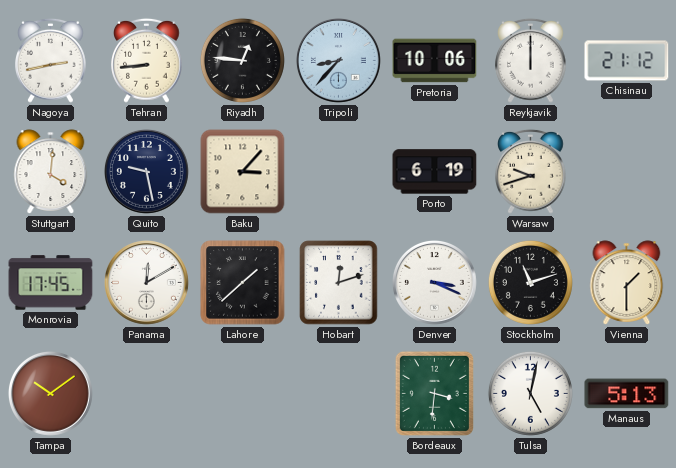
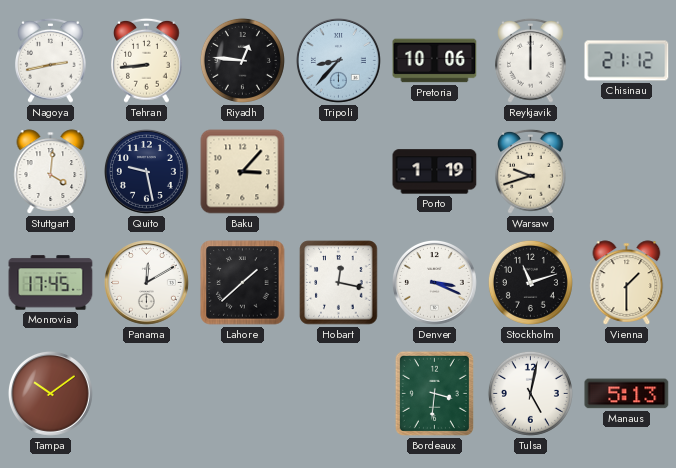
Porto: 6:19 -> 1:19 (435, 172)
Hobart: 12:12 -> 12:17 (339, 283)
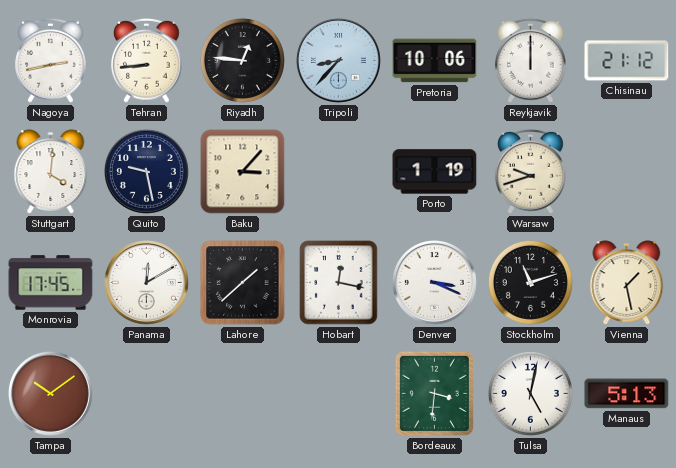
Vienna: 1:30 -> 1:28 (627, 283)
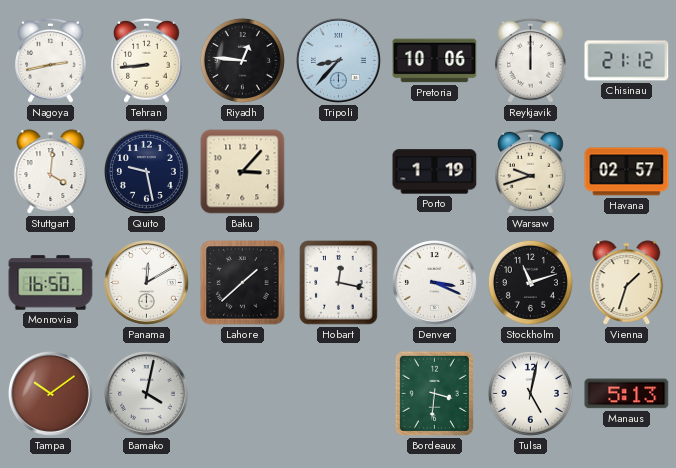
Havana: none -> 02:57 (627, 172)
Monrovia: 17:45 -> 16:50 (51, 283)
Vienna: 1:28 -> 1:33 (627, 283)
Bamako: none -> 4:02 (147, 394)
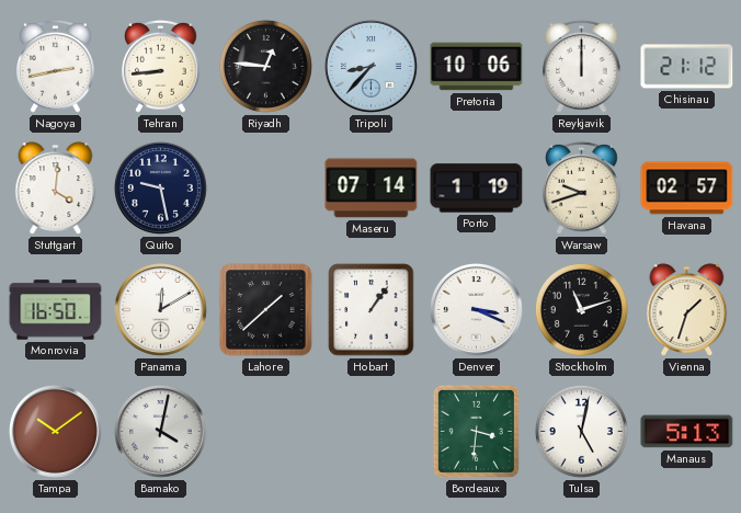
Baku: 3:07 -> none (243, 172)
Maseru: none -> 07:14 (372, 189)
Hobart: 12:17 -> 1:06 (372, 310)
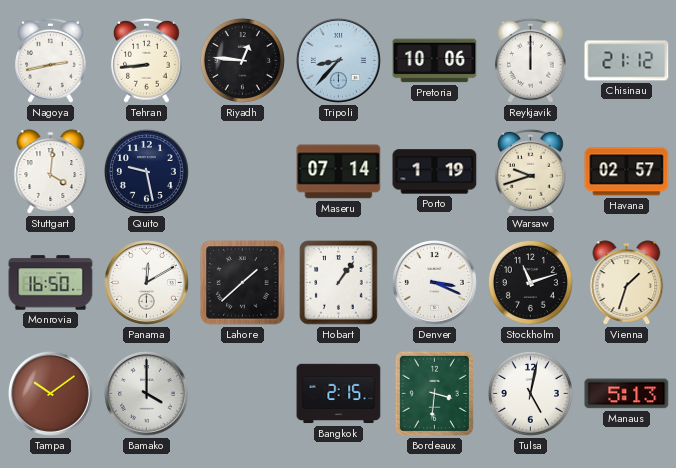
Bamako: 4:02 -> 4:00 (147, 394)
Bangkok: none -> 2:15 (339, 394)
